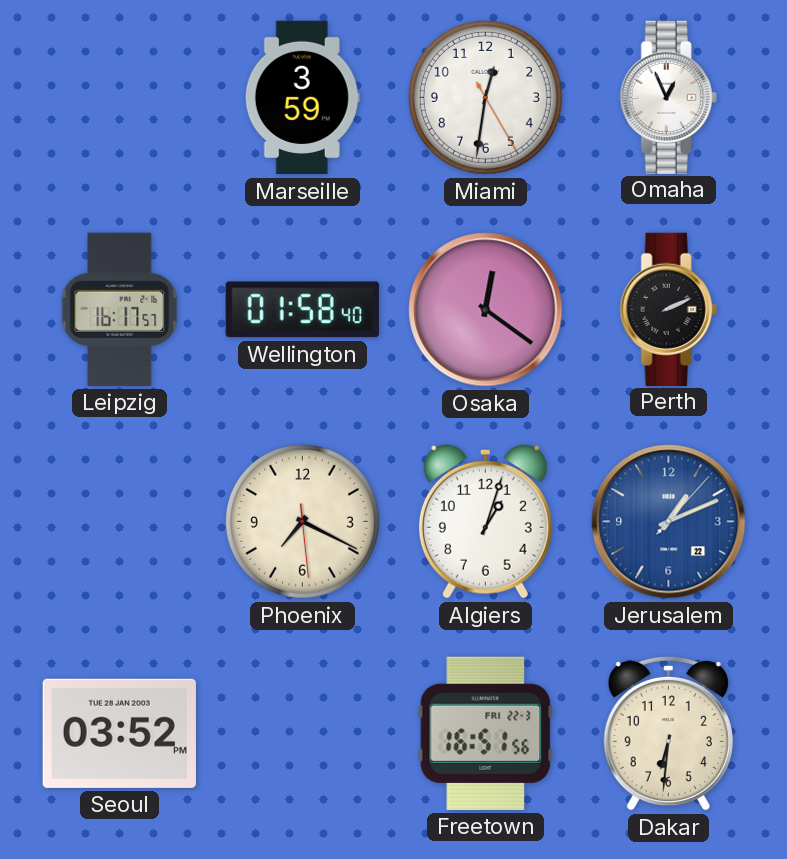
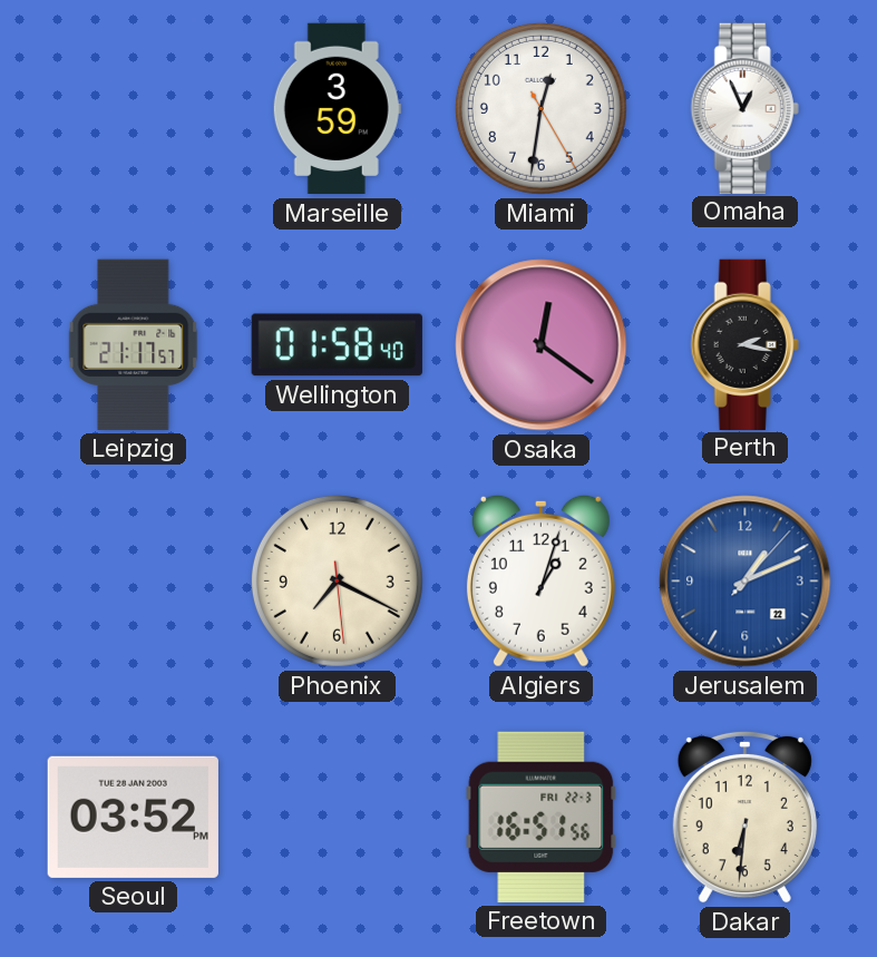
Leipzig: 16:17 -> 21:17 (134, 344)
Perth: 2:11 -> 2:17 (744, 344)
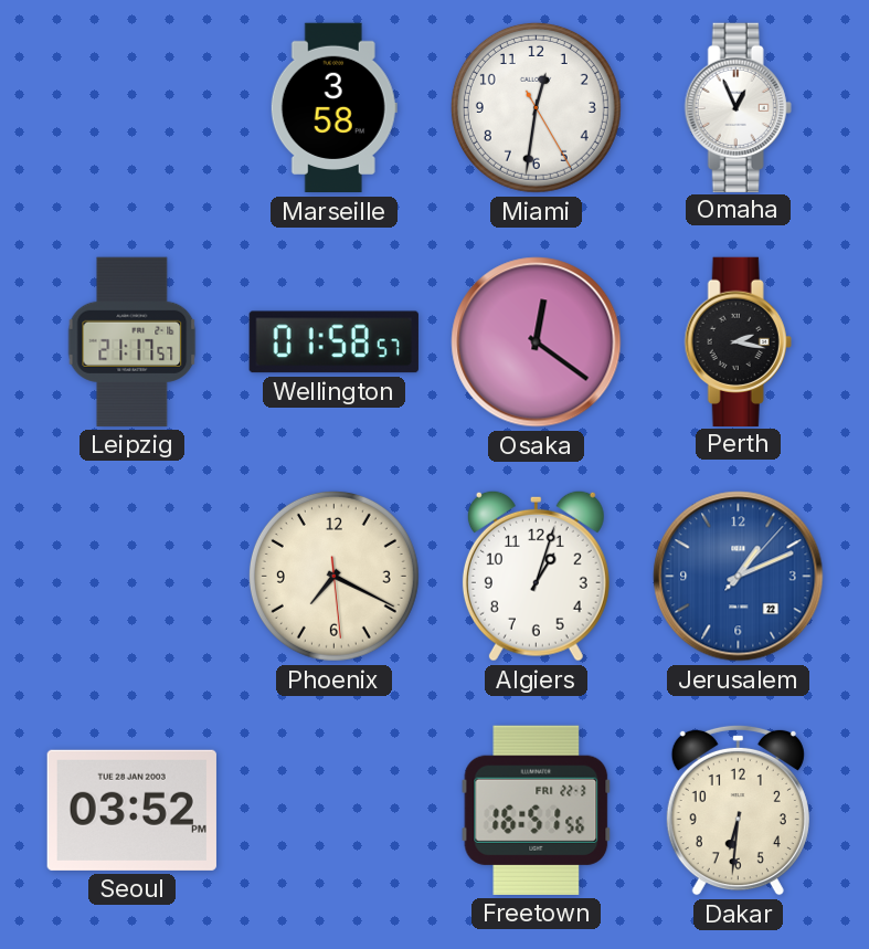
Marseille: 3:59 -> 3:58 (333, 108)
Wellington: 01:58:40 -> 01:58:57 (333, 342)
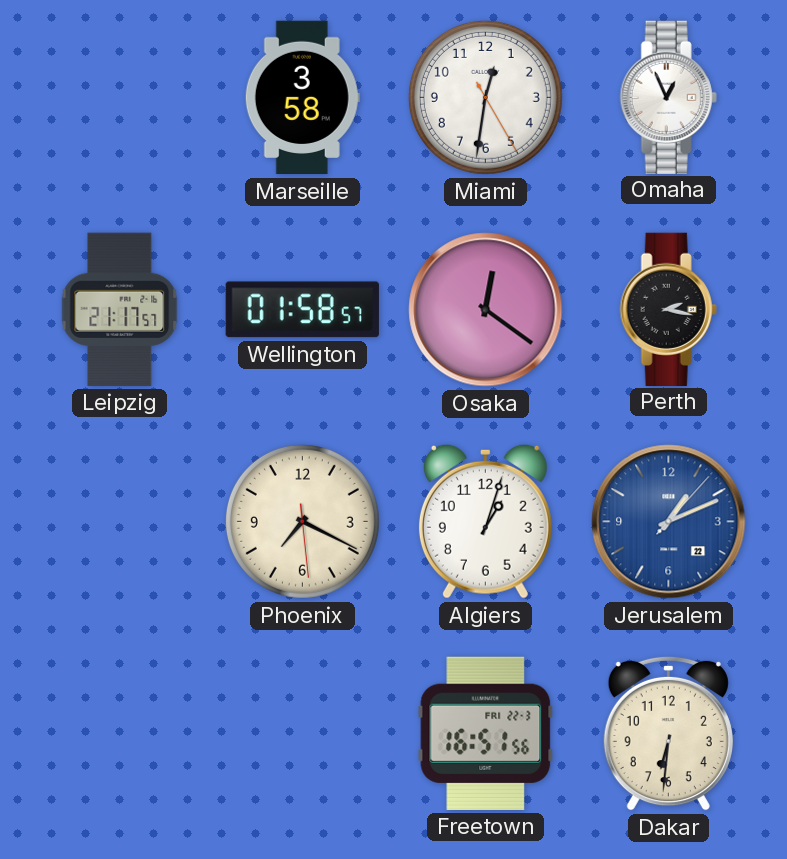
Seoul: 03:52 -> none (131, 810)
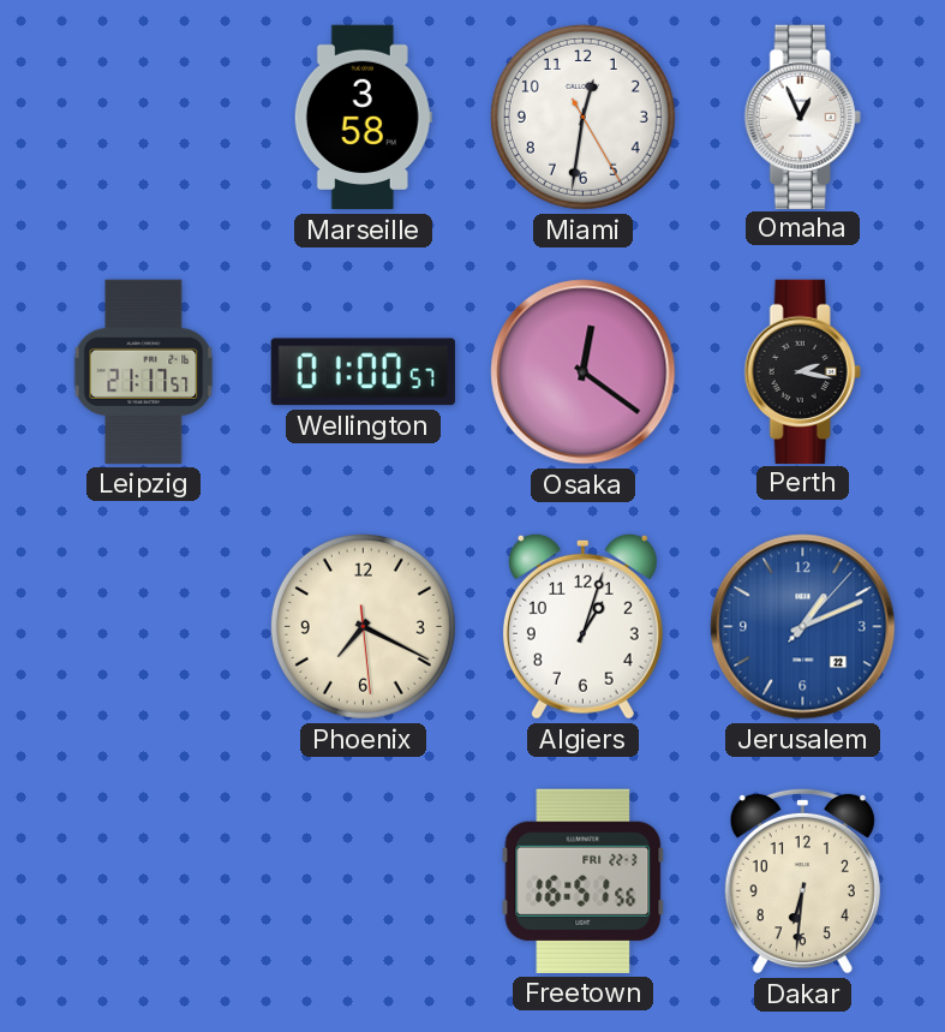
Wellington: 01:58 -> 01:00 (363, 372)
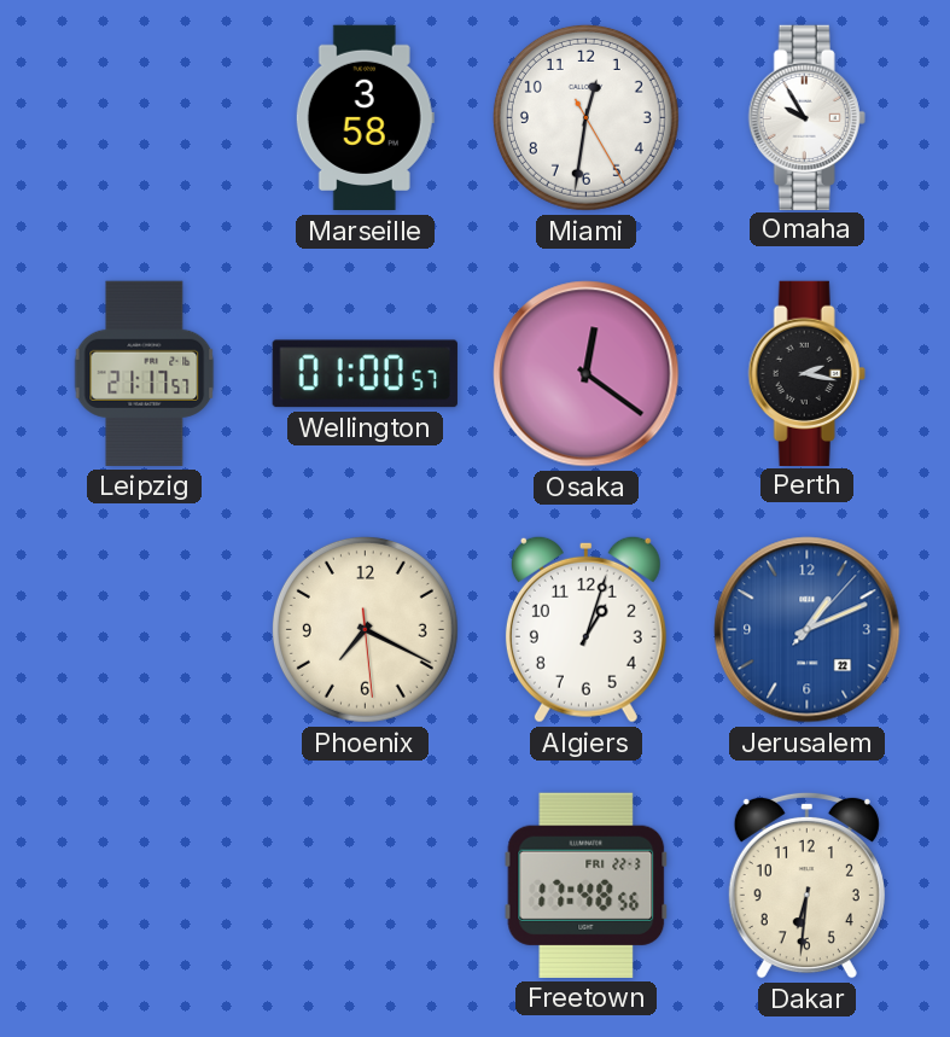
Omaha: 12:56 -> 9:55 (806, 117)
Freetown: 16:51 -> 17:48 (587, 885)
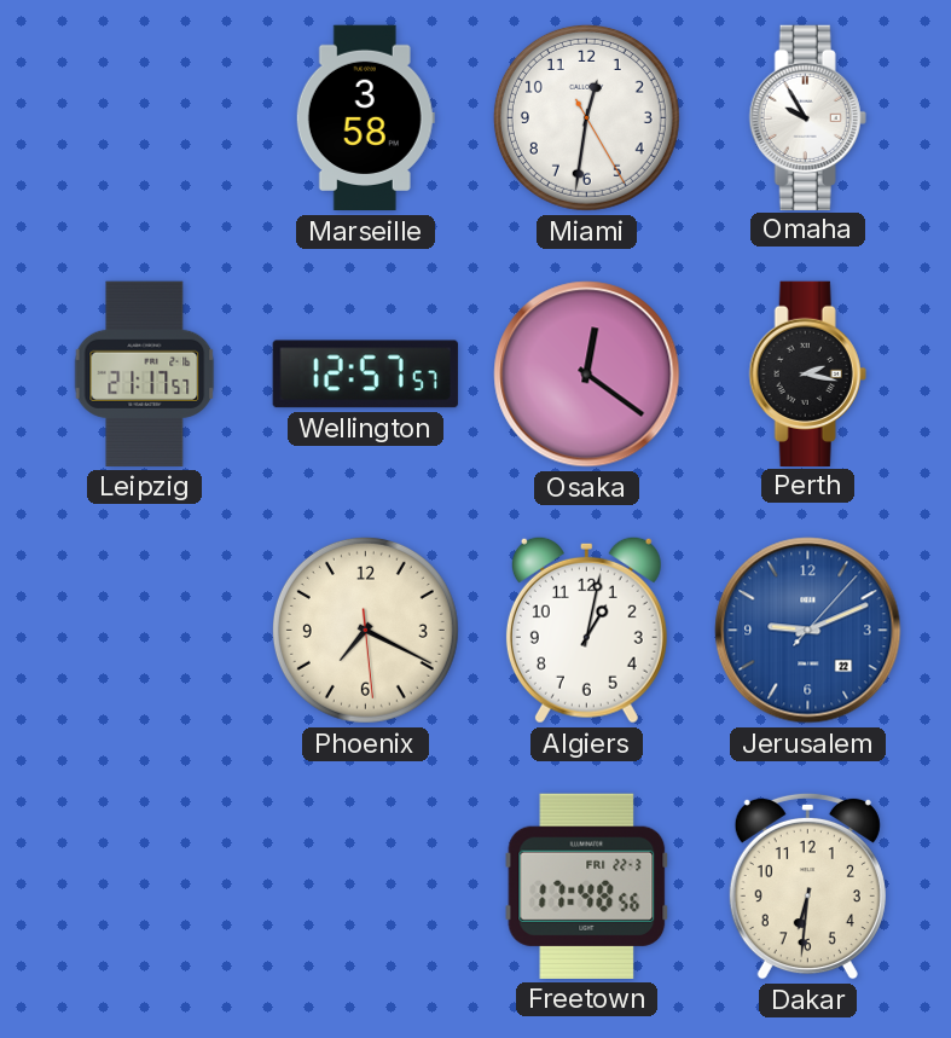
Wellington: 01:00 -> 12:57 (365, 375)
Algiers: 1:03 -> 1:02 (586, 630)
Jerusalem: 1:11 -> 9:11 (808, 631)
